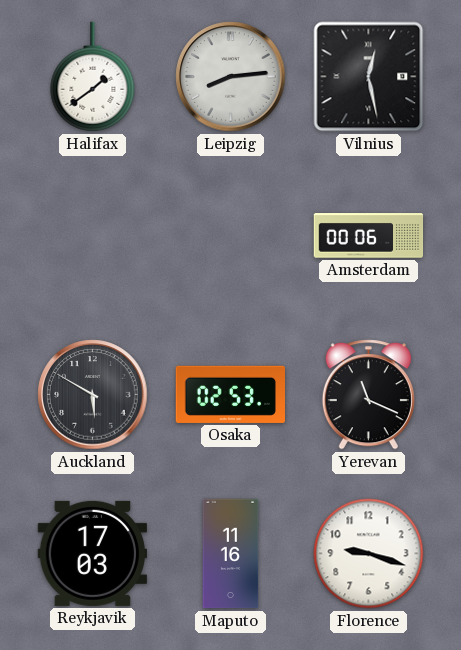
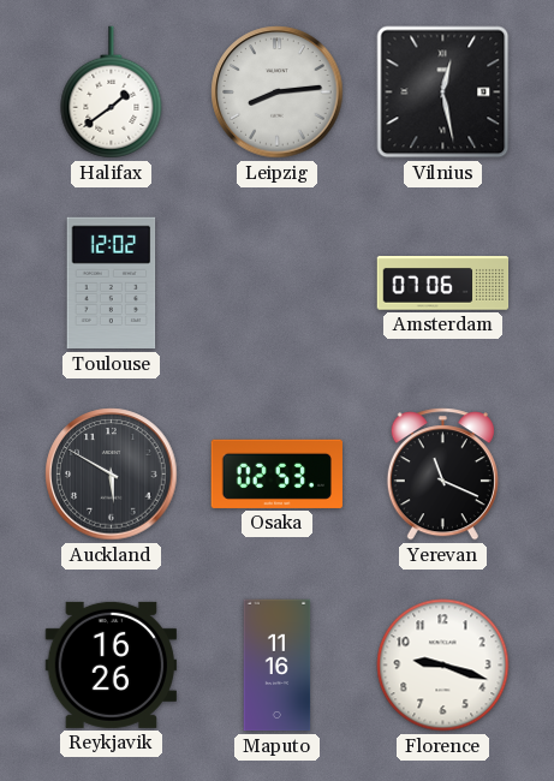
Toulouse: none -> 12:02 (112, 284)
Amsterdam: 00:06 -> 07:06 (443, 284)
Reykjavik: 17:03 -> 16:26 (111, 664)
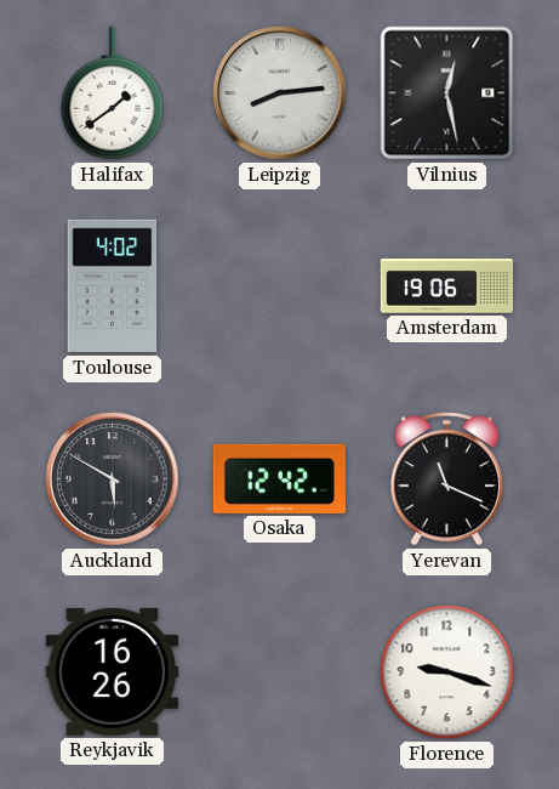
Toulouse: 12:02 -> 4:02 (113, 286)
Amsterdam: 07:06 -> 19:06 (447, 286)
Osaka: 02:53 -> 12:42 (279, 478)
Maputo: 11:16 -> none (278, 666)
